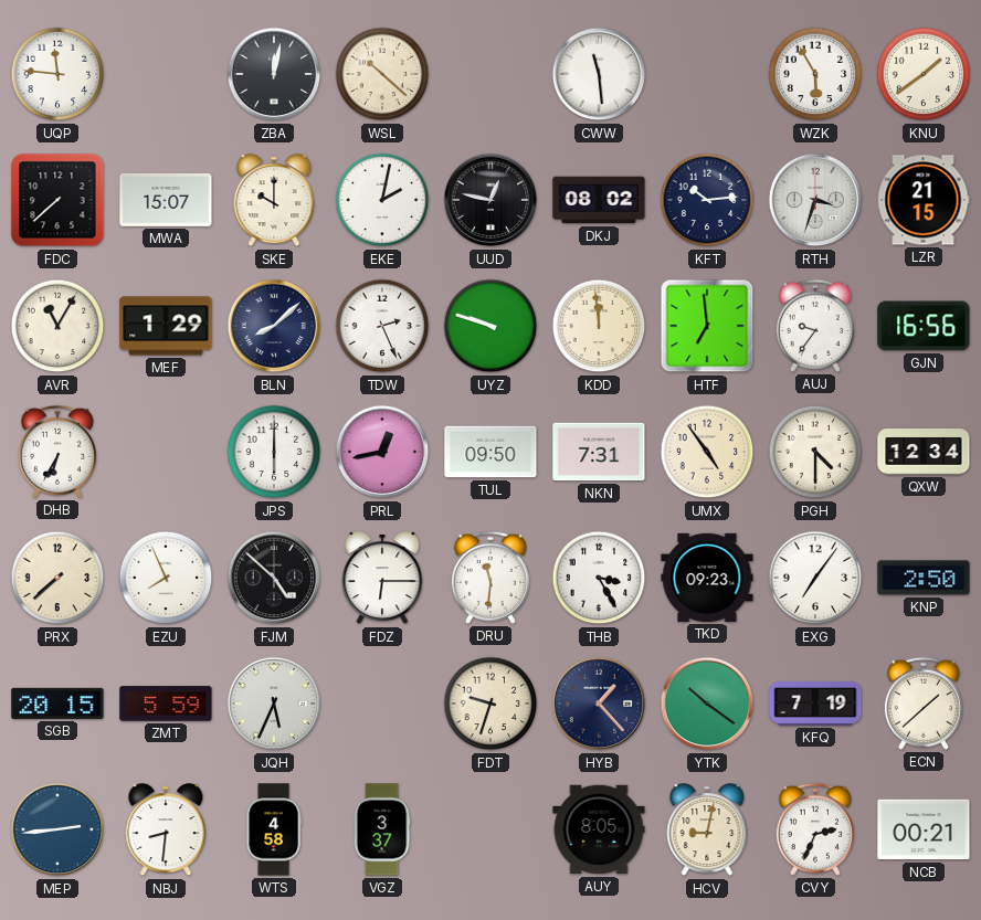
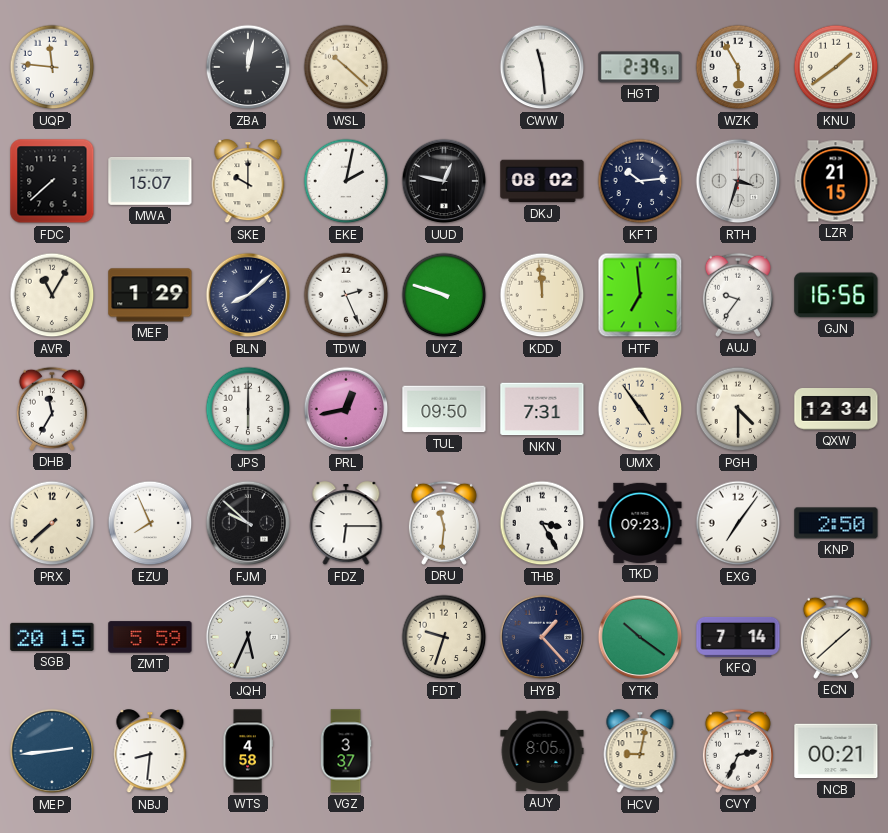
HGT: none -> 2:39 (640, 67)
DHB: 6:35 -> 11:35 (52, 409)
FJM: 4:52 -> 9:52 (248, 523)
KFQ: 7:19 -> 7:14 (738, 637)
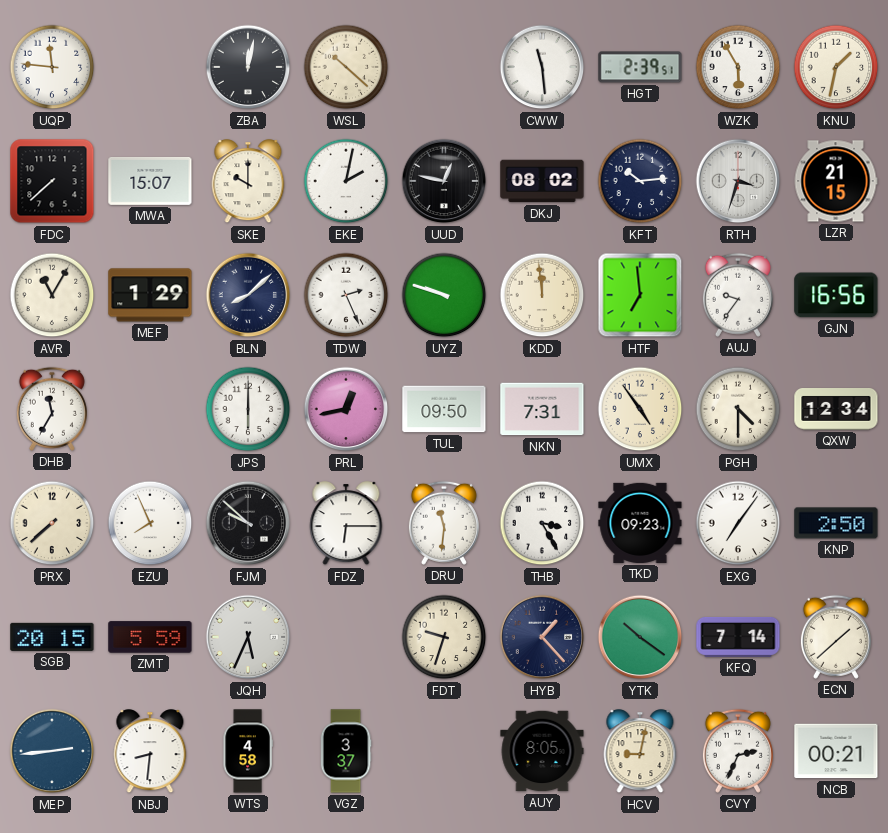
KNU: 1:39 -> 1:32 (836, 67)
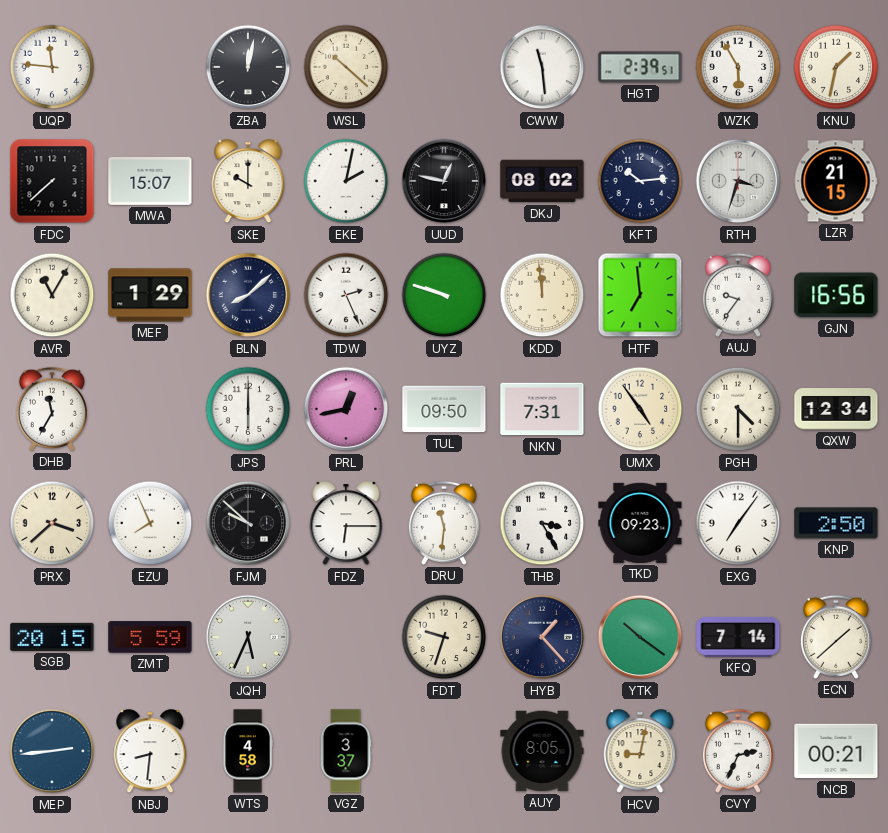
PRX: 7:38 -> 3:38 (52, 523)
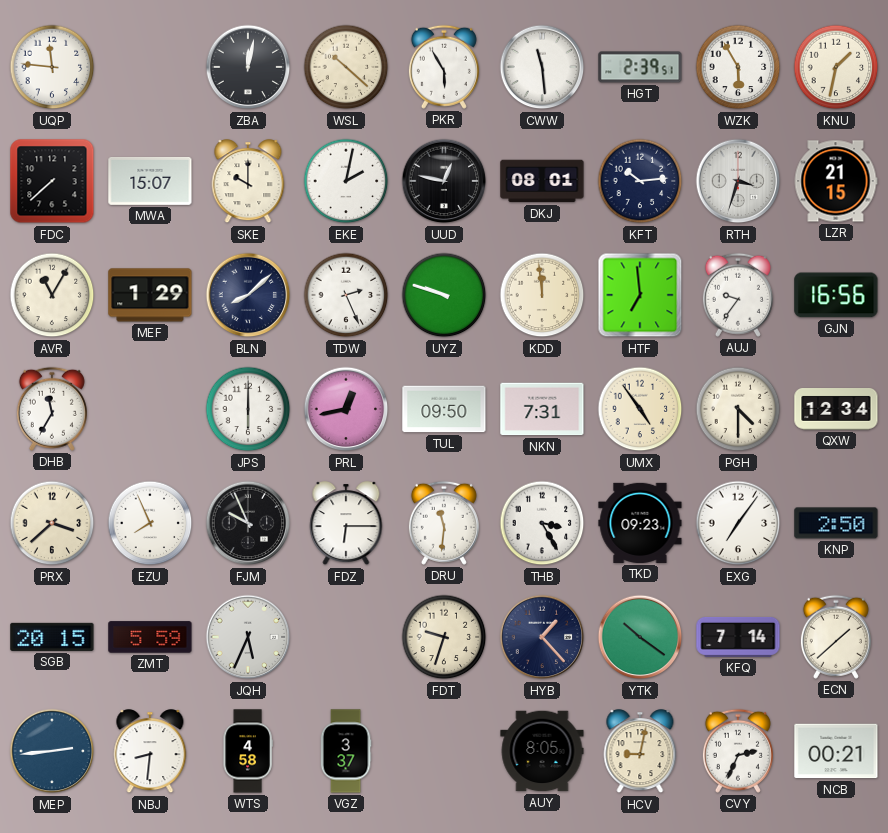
PKR: none -> 5:55 (444, 67)
DKJ: 08:02 -> 08:01 (542, 181)
FJM: 9:52 -> 9:56 (248, 523)
